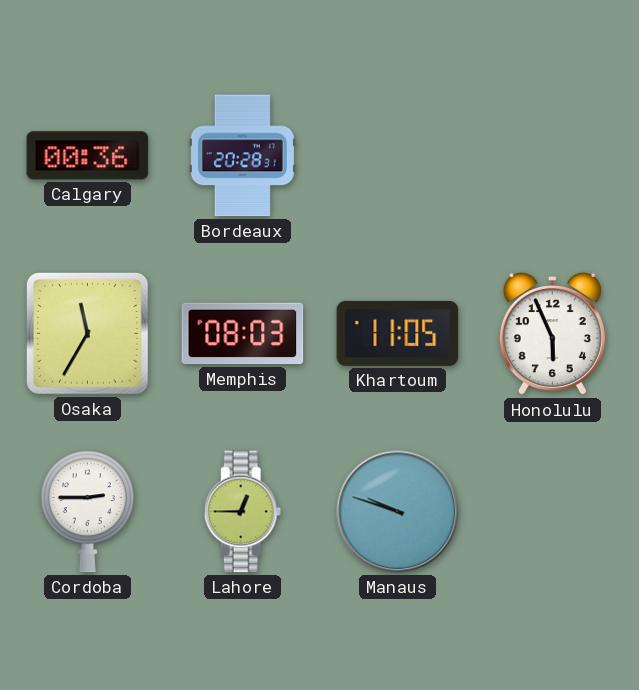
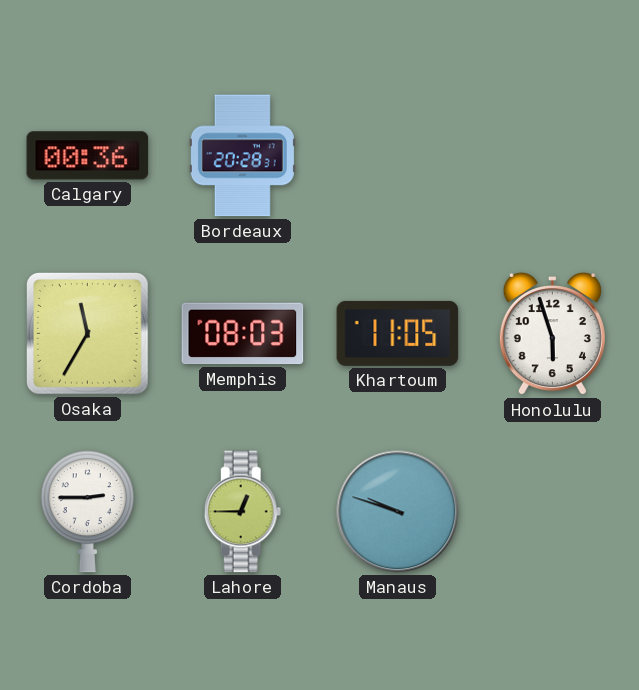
Honolulu: 5:56 -> 5:57 (552, 334)
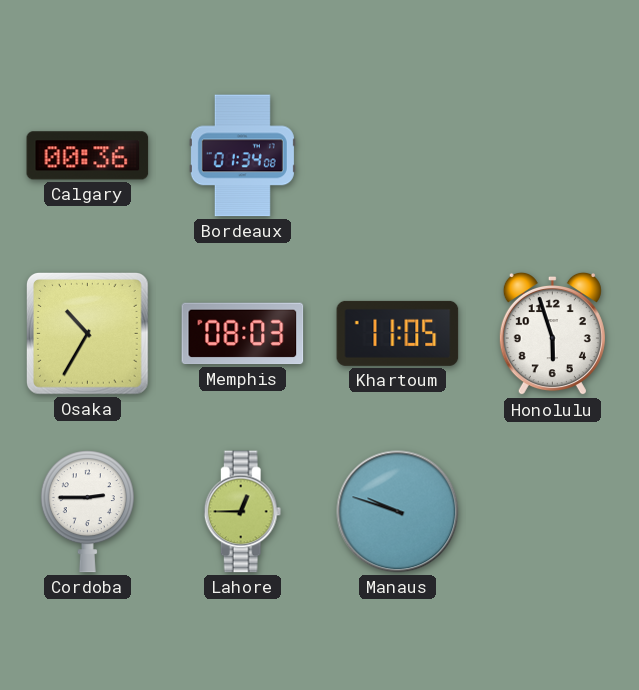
Bordeaux: 20:28 -> 01:34 (242, 156)
Osaka: 11:35 -> 10:35 (88, 334)
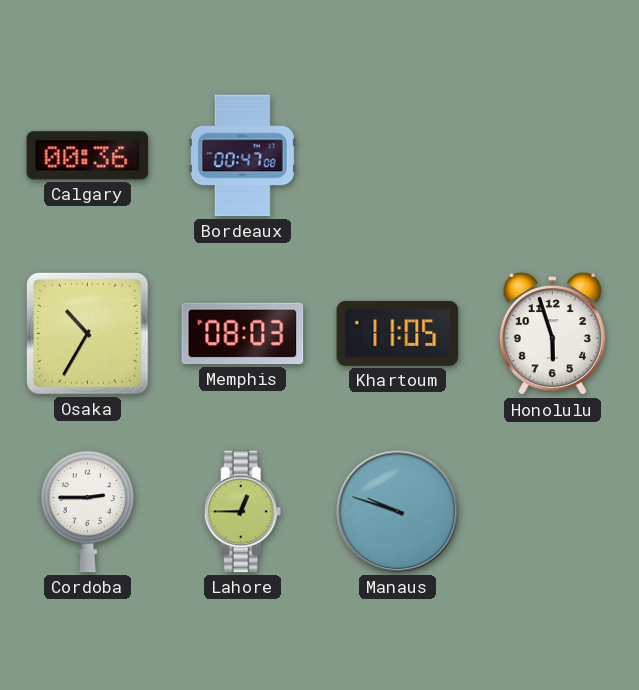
Bordeaux: 01:34 -> 00:47 (242, 156)
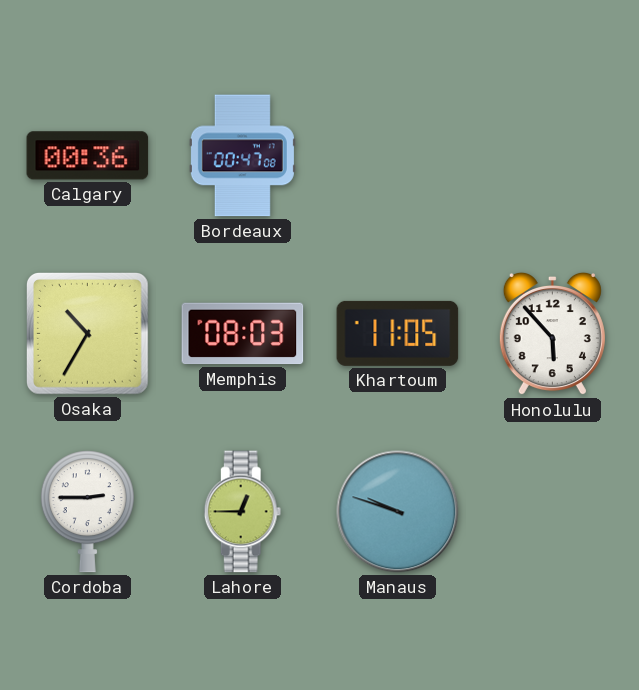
Honolulu: 5:57 -> 5:53 (552, 334)
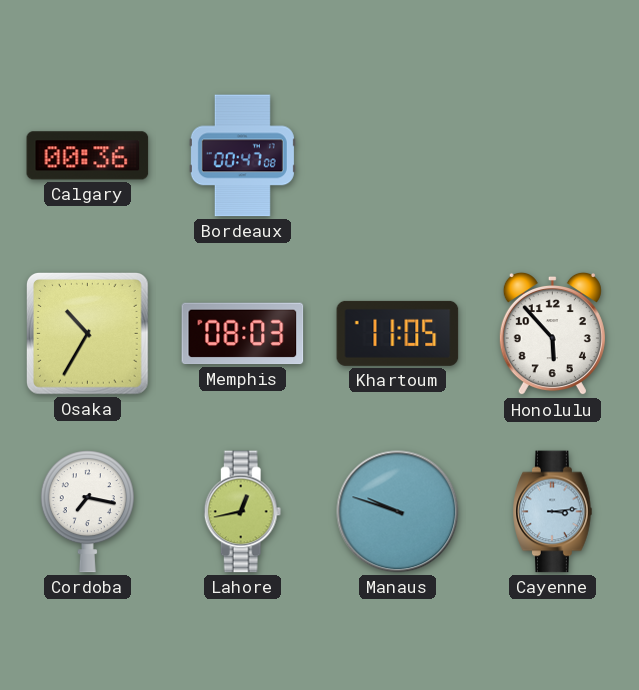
Cordoba: 2:45 -> 7:17 (87, 512)
Lahore: 12:45 -> 12:43 (243, 512)
Cayenne: none -> 3:14 (553, 512)
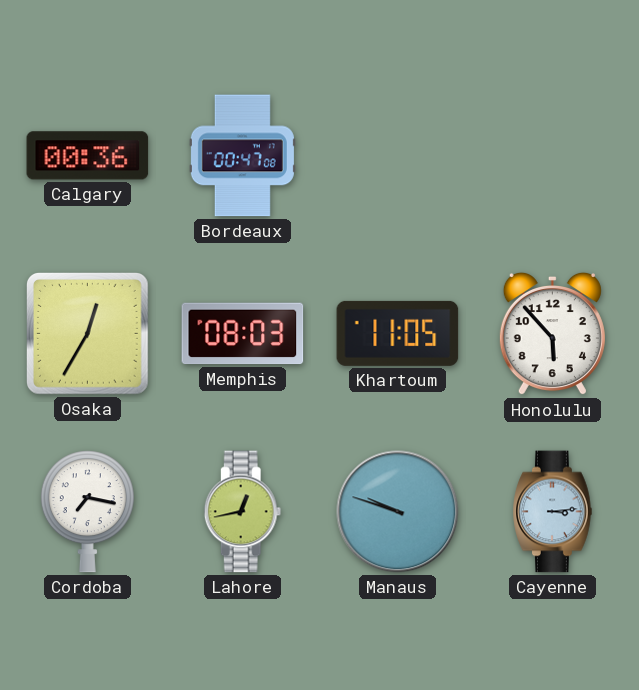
Osaka: 10:35 -> 12:35 (88, 334)
